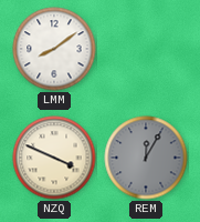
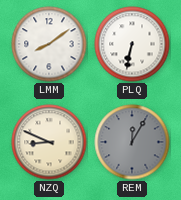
PLQ: none -> 6:32 (132, 44)
NZQ: 3:49 -> 8:49 (49, 142)
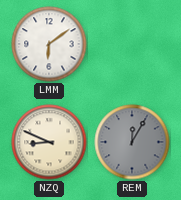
LMM: 8:09 -> 6:09 (49, 44)
PLQ: 6:32 -> none (132, 44)
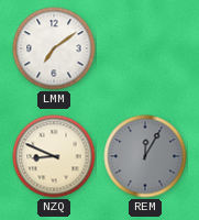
LMM: 6:09 -> 7:09 (54, 48)
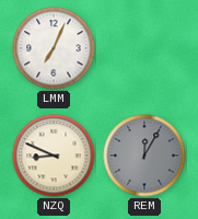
LMM: 7:09 -> 7:04 (54, 48)
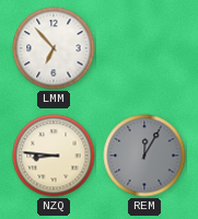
LMM: 7:04 -> 6:53 (54, 48)
NZQ: 8:49 -> 8:46 (54, 155)
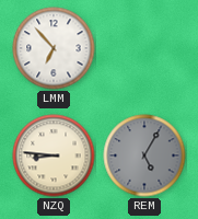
REM: 12:05 -> 5:05 (144, 155)
